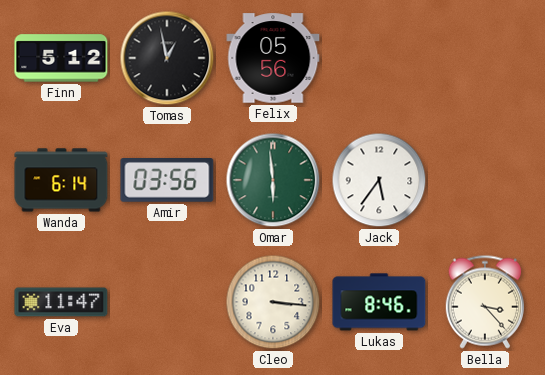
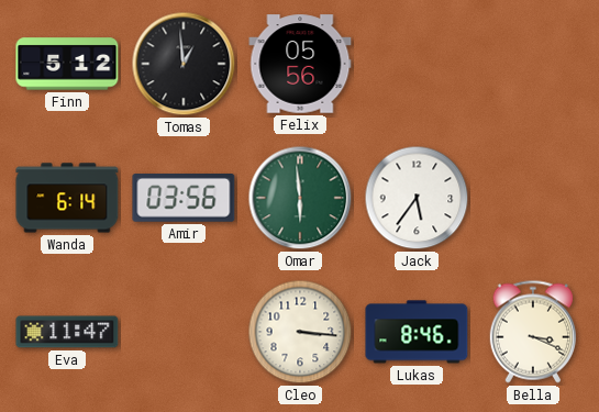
Tomas: 12:58 -> 12:59 (184, 64)
Bella: 3:23 -> 3:19 (533, 332)
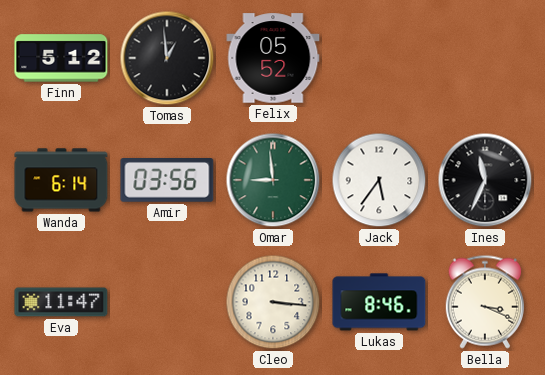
Felix: 05:56 -> 05:52 (273, 58)
Omar: 5:59 -> 8:59 (273, 180)
Ines: none -> 11:34 (485, 180)
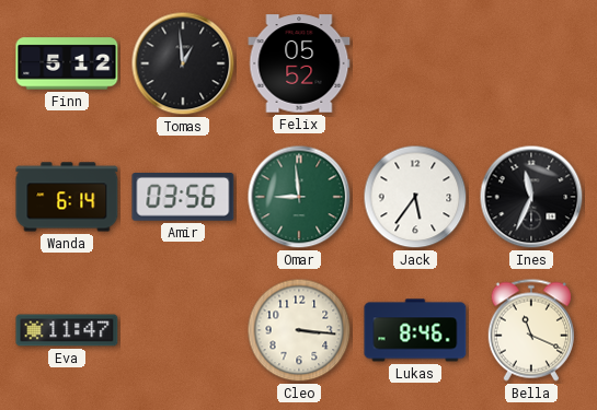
Bella: 3:19 -> 11:19 (531, 330)
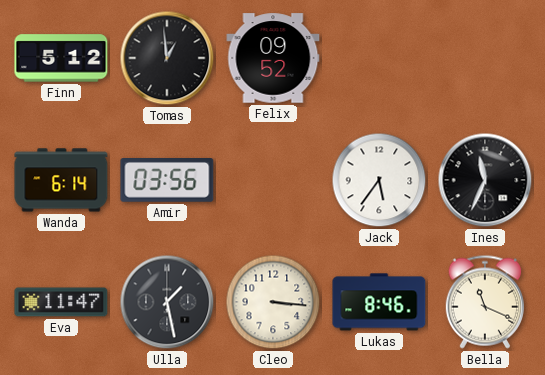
Felix: 05:52 -> 09:52 (273, 58)
Omar: 8:59 -> none (299, 197)
Ulla: none -> 1:28 (167, 302)
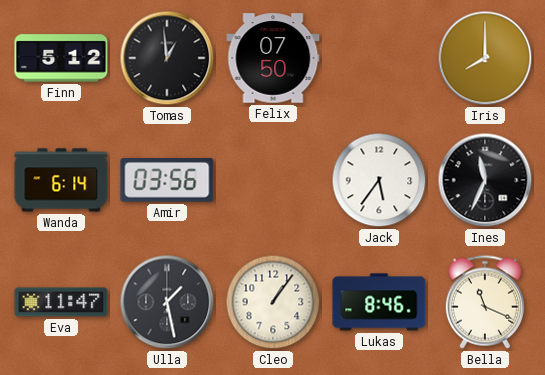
Felix: 09:52 -> 07:50 (273, 58)
Iris: none -> 8:00 (485, 58)
Cleo: 3:16 -> 1:06 (273, 302)
